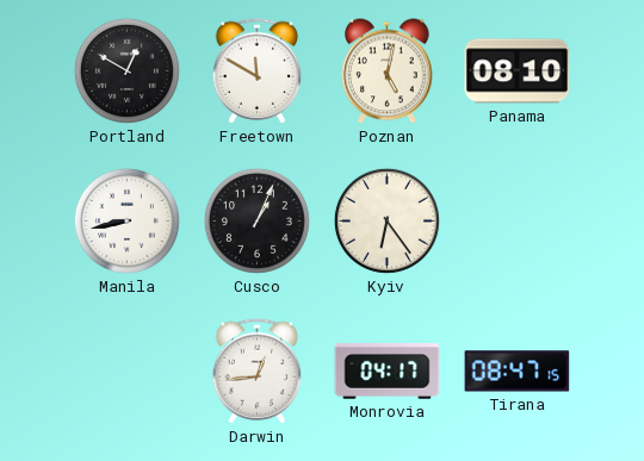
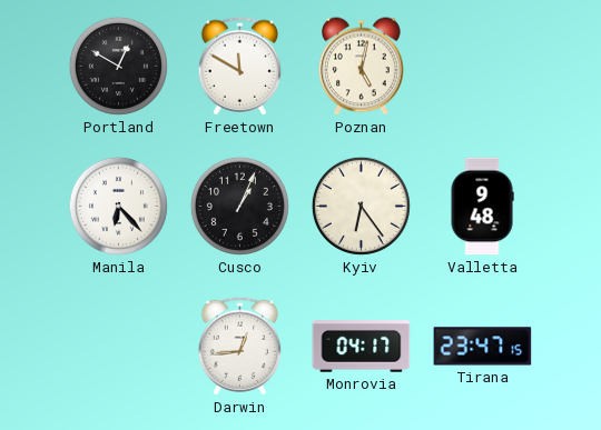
Panama: 08:10 -> none (518, 71)
Manila: 8:43 -> 6:23 (118, 206)
Valletta: none -> 9:48 (482, 207)
Tirana: 08:47 -> 23:47 (483, 347)
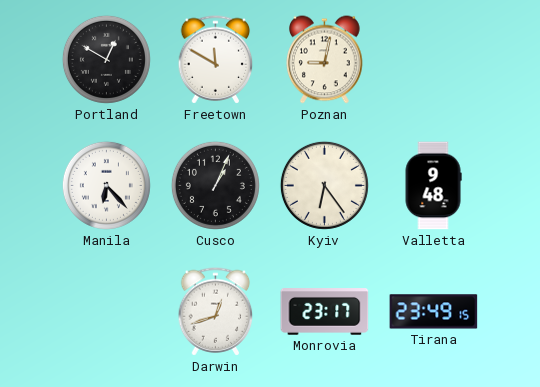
Poznan: 5:02 -> 9:02 (325, 60)
Darwin: 12:44 -> 12:42 (216, 312)
Monrovia: 04:17 -> 23:17 (325, 312)
Tirana: 23:47 -> 23:49 (434, 312)
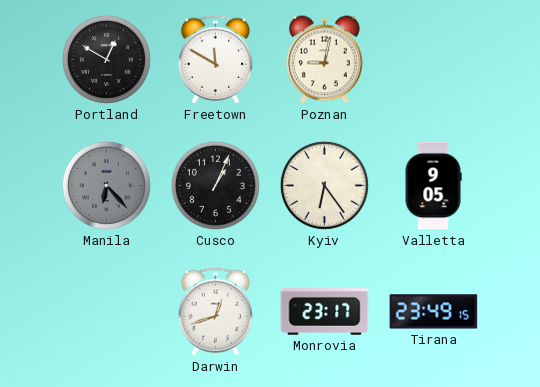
Manila dial: white -> grey (106, 185)
Valletta: 9:48 -> 9:05 (433, 186)
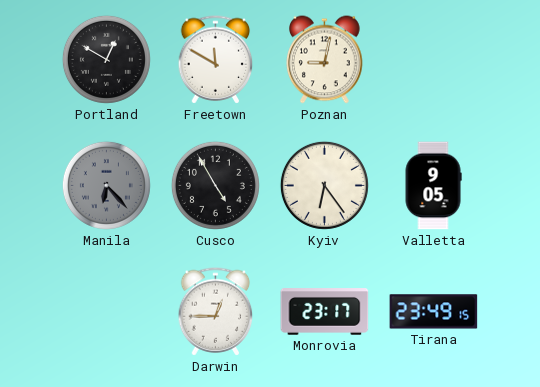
Cusco: 1:04 -> 4:55 (215, 185)
Darwin: 12:42 -> 12:45 (216, 312)
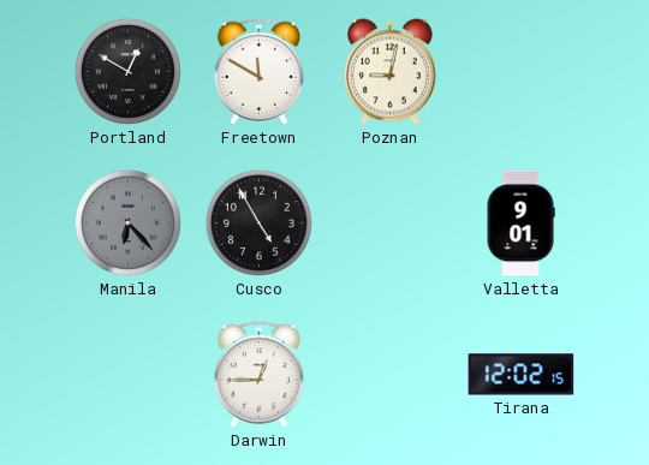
Kyiv: 6:24 -> none (324, 185)
Valletta: 9:05 -> 9:01 (520, 223)
Monrovia: 23:17 -> none (325, 312)
Tirana: 23:49 -> 12:02 (522, 375)
